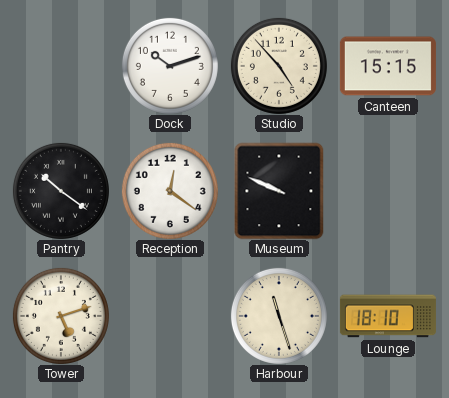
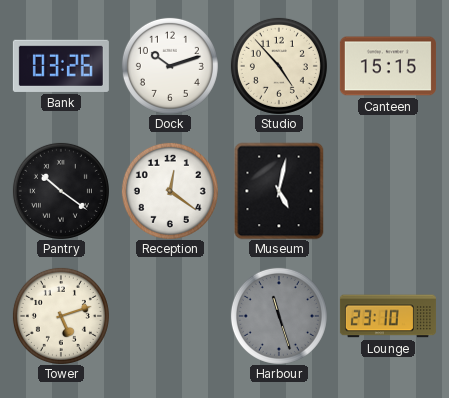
Bank: none -> 03:26 (61, 66)
Museum: 9:49 -> 5:02 (279, 191)
Harbour dial: cream -> grey (279, 316)
Lounge: 18:10 -> 23:10 (388, 316)
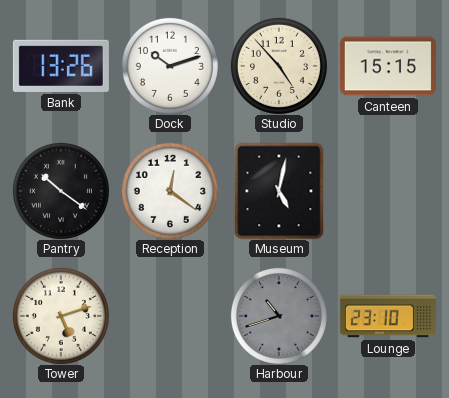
Bank: 03:26 -> 13:26 (61, 66)
Harbour: 11:27 -> 10:42 (279, 316)
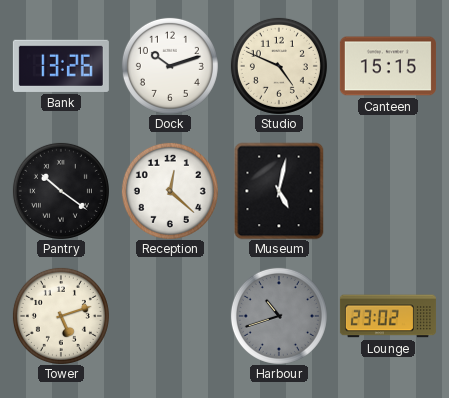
Studio: 4:53 -> 4:49 (279, 66)
Reception: 12:21 -> 12:22 (170, 191)
Lounge: 23:10 -> 23:02 (388, 316)
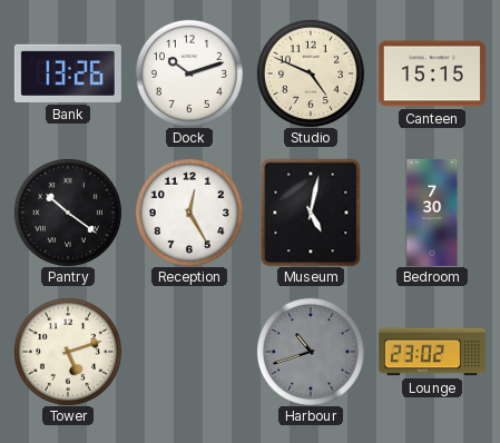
Reception: 12:22 -> 12:25 (189, 213)
Bedroom: none -> 7:30 (432, 213)
